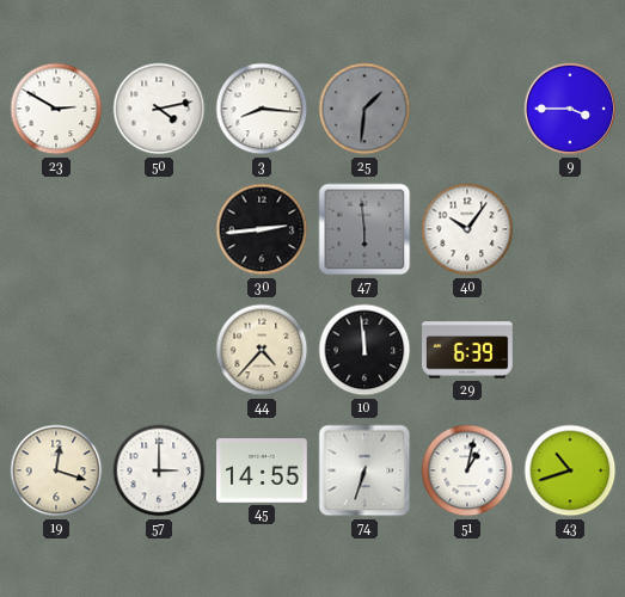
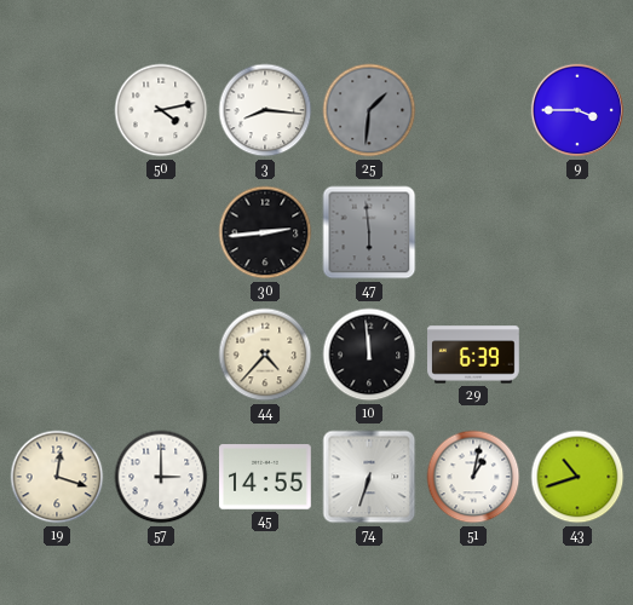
23: 2:50 -> none (56, 109)
40: 10:06 -> none (467, 229)
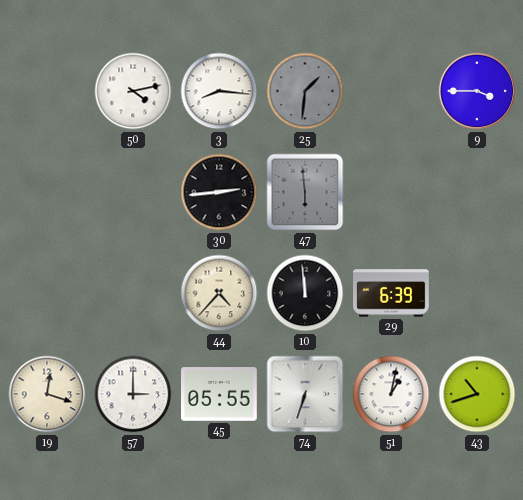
45: 14:55 -> 05:55 (220, 394)
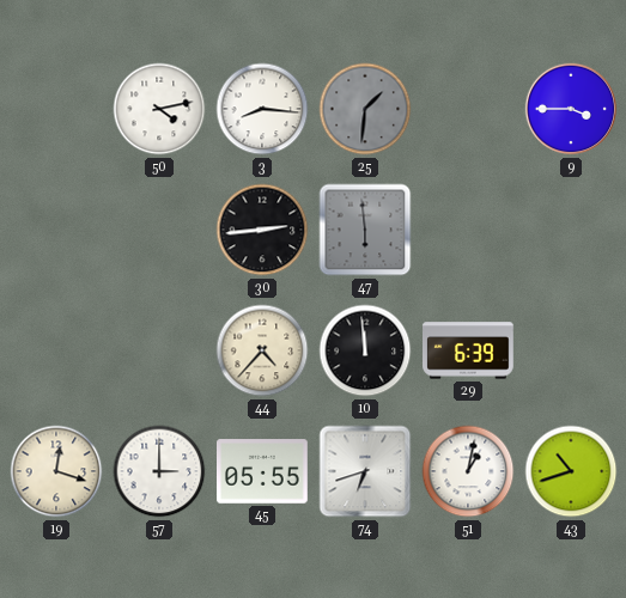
74: 6:33 -> 6:42 (365, 471)
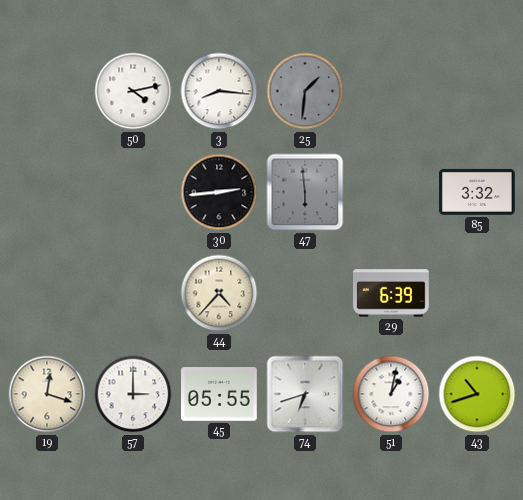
9: 3:45 -> none (571, 109)
85: none -> 3:32 (478, 192)
10: 11:59 -> none (365, 350)
